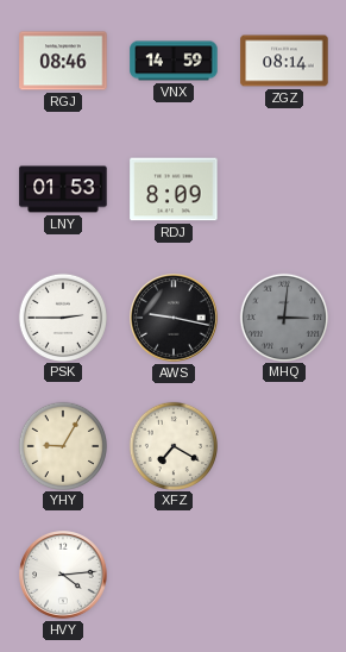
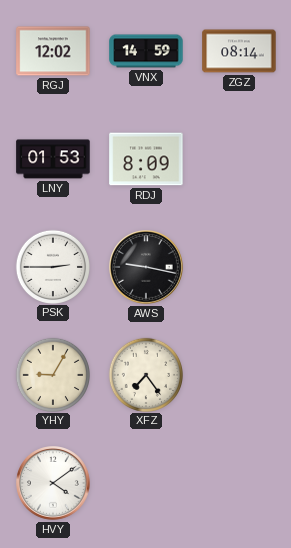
RGJ: 08:46 -> 12:02 (53, 51)
MHQ: 3:01 -> none (283, 316)
XFZ: 7:20 -> 7:24 (145, 374)
HVY: 4:14 -> 4:09 (54, 484)
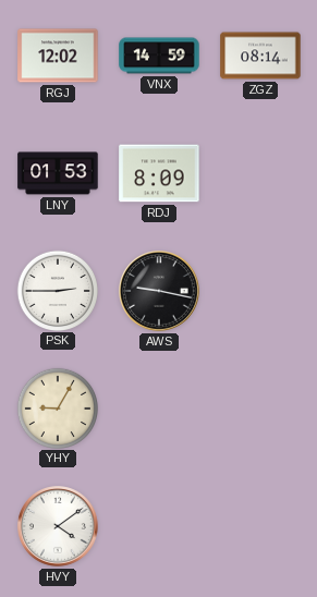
XFZ: 7:24 -> none (145, 374)
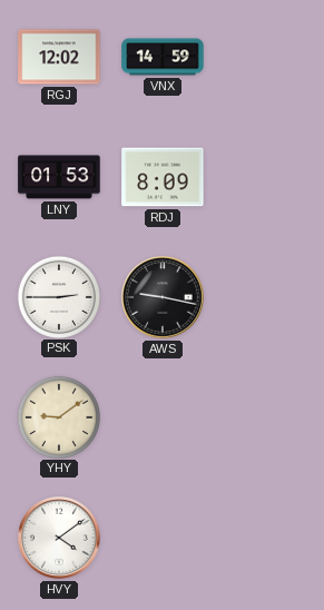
ZGZ: 08:14 -> none (260, 56)
YHY: 9:05 -> 9:09 (58, 416)
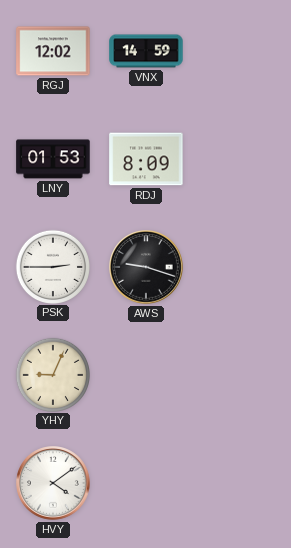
AWS: 9:17 -> 9:18 (147, 268)
YHY: 9:09 -> 9:04 (52, 374)
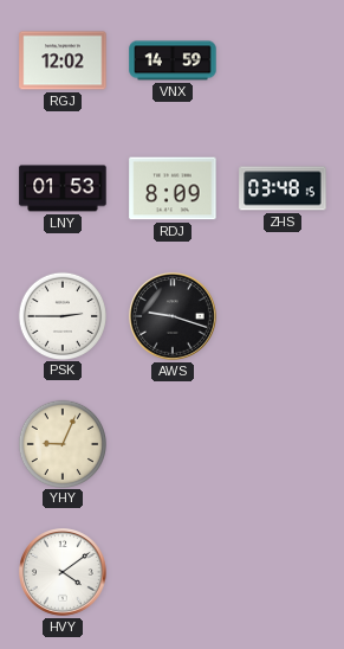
ZHS: none -> 03:48 (283, 188)
